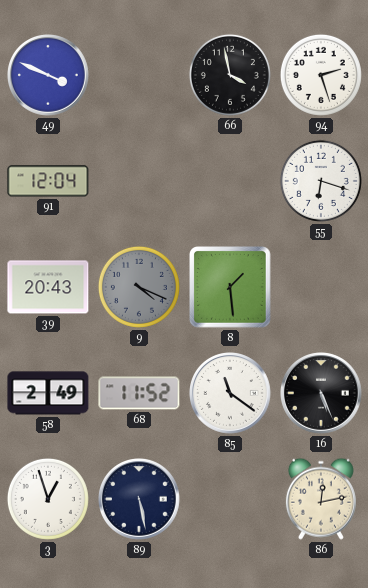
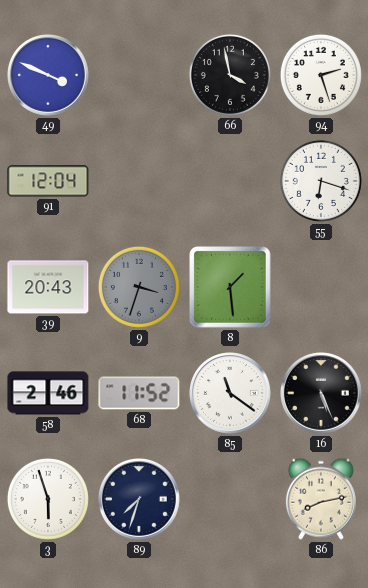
9: 4:19 -> 3:33 (139, 287)
58: 2:49 -> 2:46 (48, 393)
3: 12:57 -> 5:57 (48, 499)
89: 5:28 -> 7:33 (140, 500)
86: 12:13 -> 8:13 (321, 499)
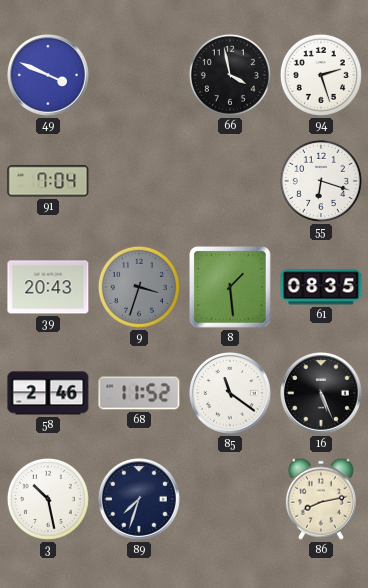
91: 12:04 -> 7:04 (48, 181)
61: none -> 08:35 (321, 287)
3: 5:57 -> 10:28 (48, 499)
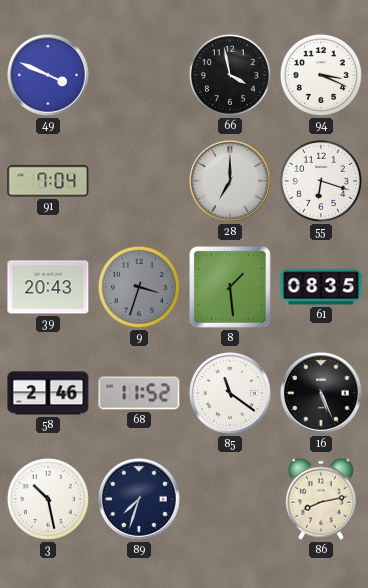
94: 2:27 -> 3:19 (321, 75)
28: none -> 7:00 (231, 182)
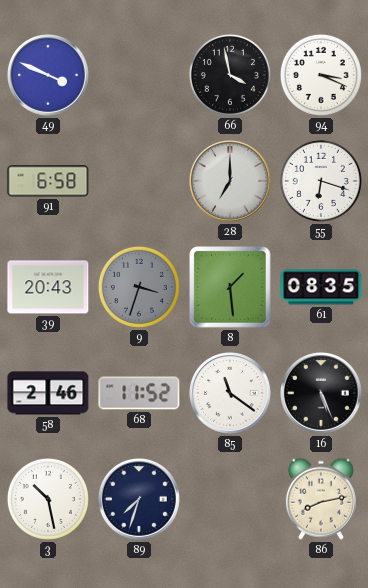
91: 7:04 -> 6:58 (48, 181)
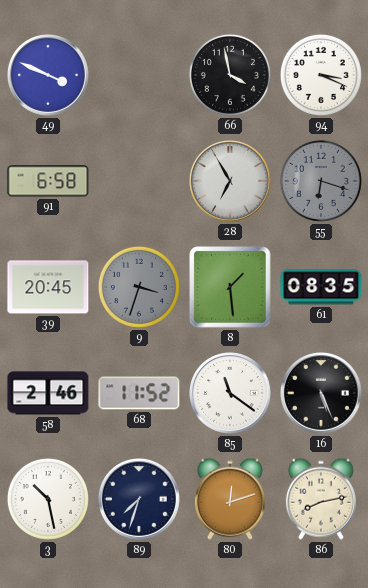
28: 7:00 -> 6:55 (231, 182)
55 dial: white -> grey (321, 181)
39: 20:43 -> 20:45 (48, 287)
80: none -> 12:12 (230, 499)
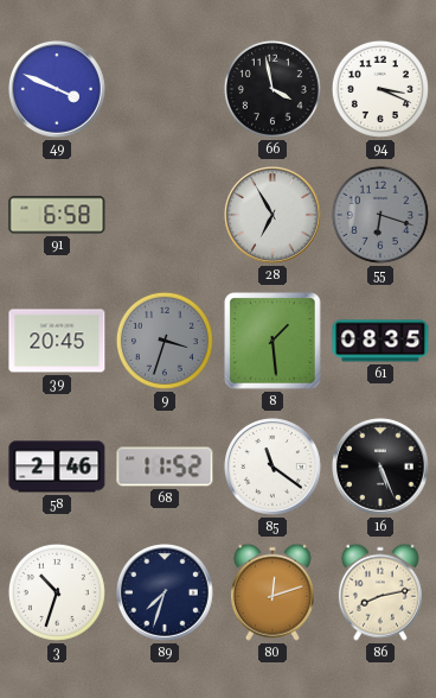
3: 10:28 -> 10:33 (57, 592)
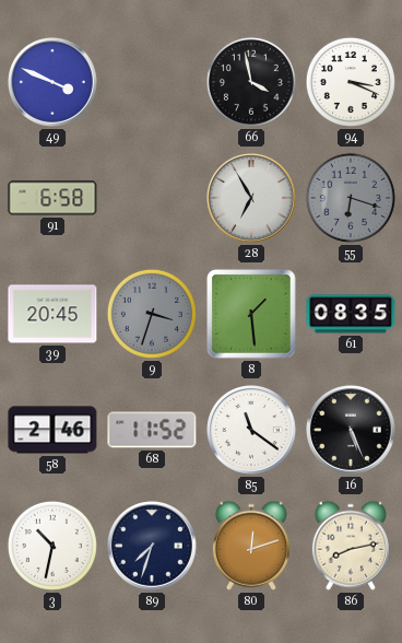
3: 10:33 -> 10:32 (52, 546)
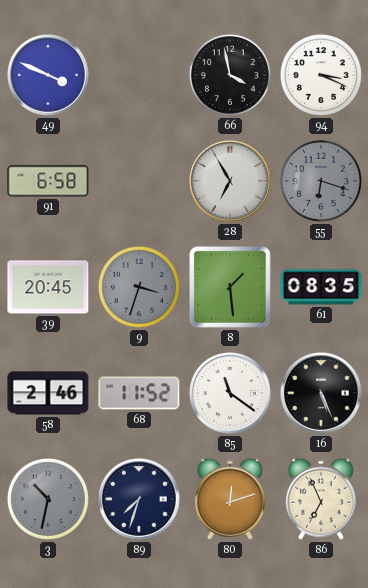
3 dial: white -> grey (48, 499)
86: 8:13 -> 6:56 (321, 499)
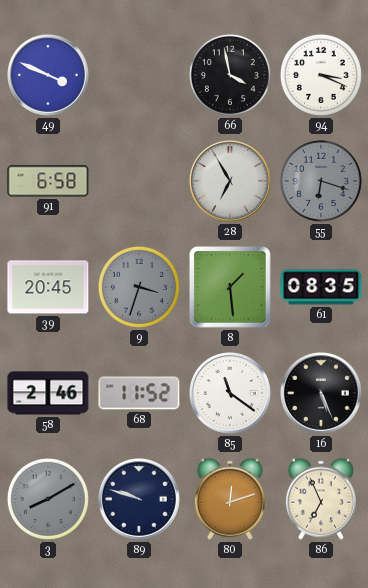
3: 10:32 -> 8:10 (48, 499)
89: 7:33 -> 9:48 (140, 500)
